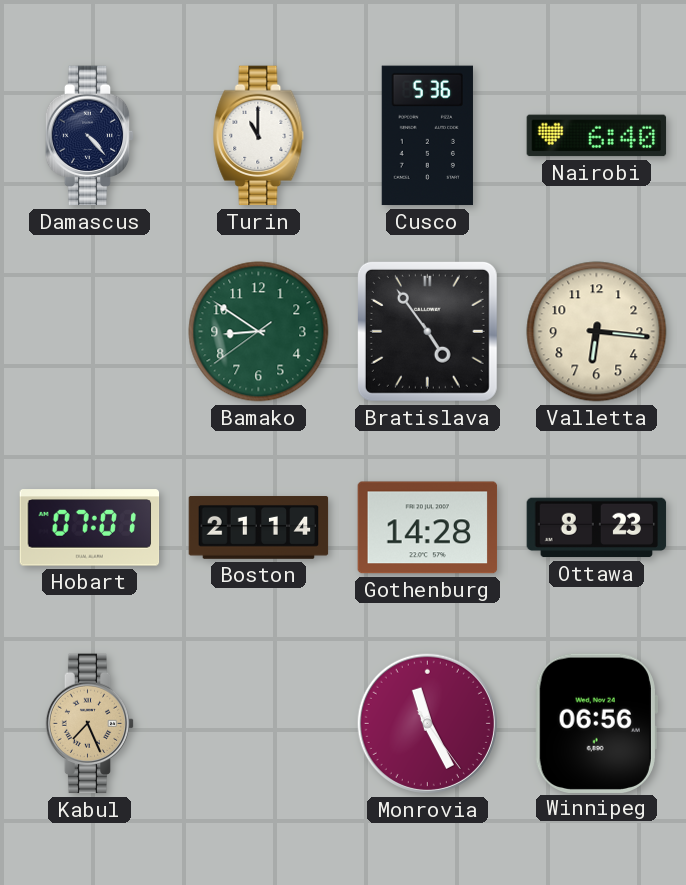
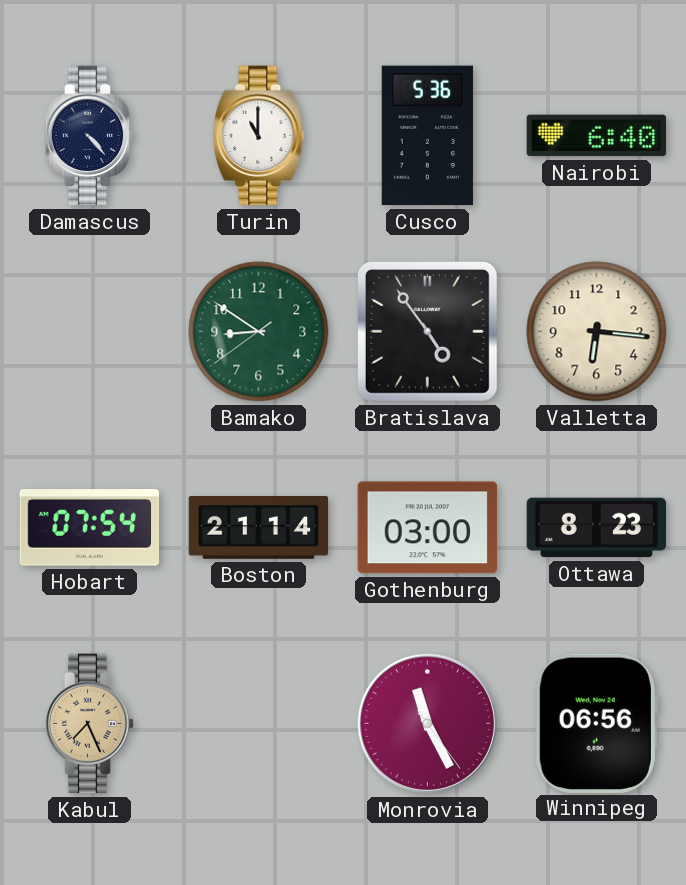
Hobart: 07:01 -> 07:54 (90, 528)
Gothenburg: 14:28 -> 03:00 (428, 528)
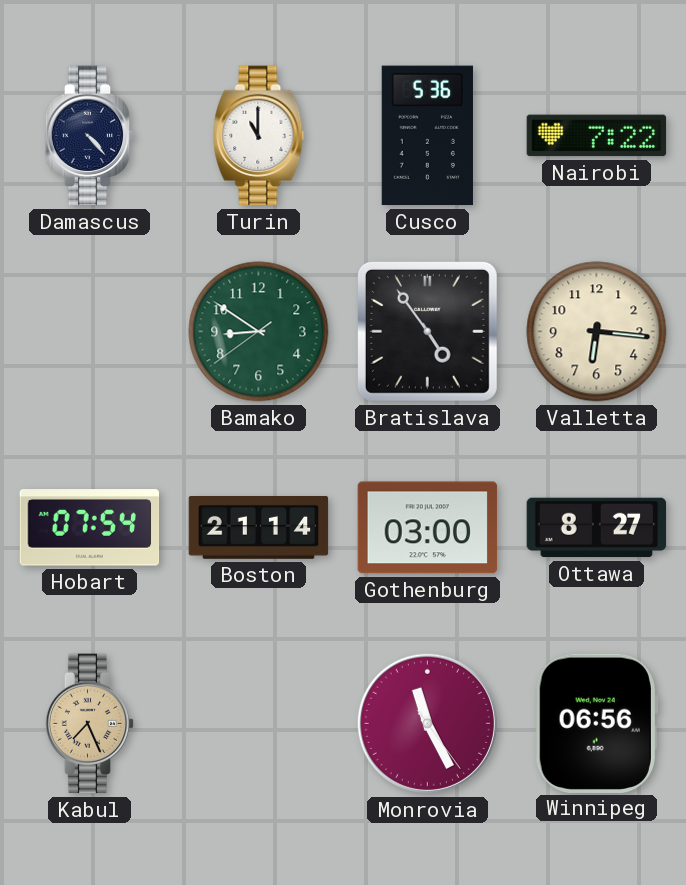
Nairobi: 6:40 -> 7:22 (597, 136)
Ottawa: 8:23 -> 8:27 (597, 528)
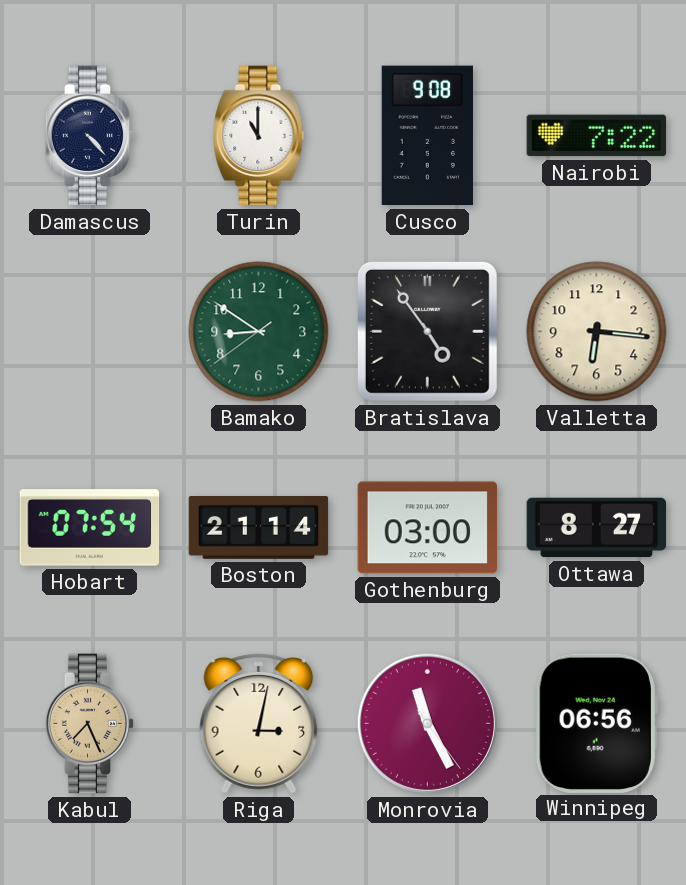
Cusco: 5:36 -> 9:08 (427, 136)
Riga: none -> 3:02 (259, 724)
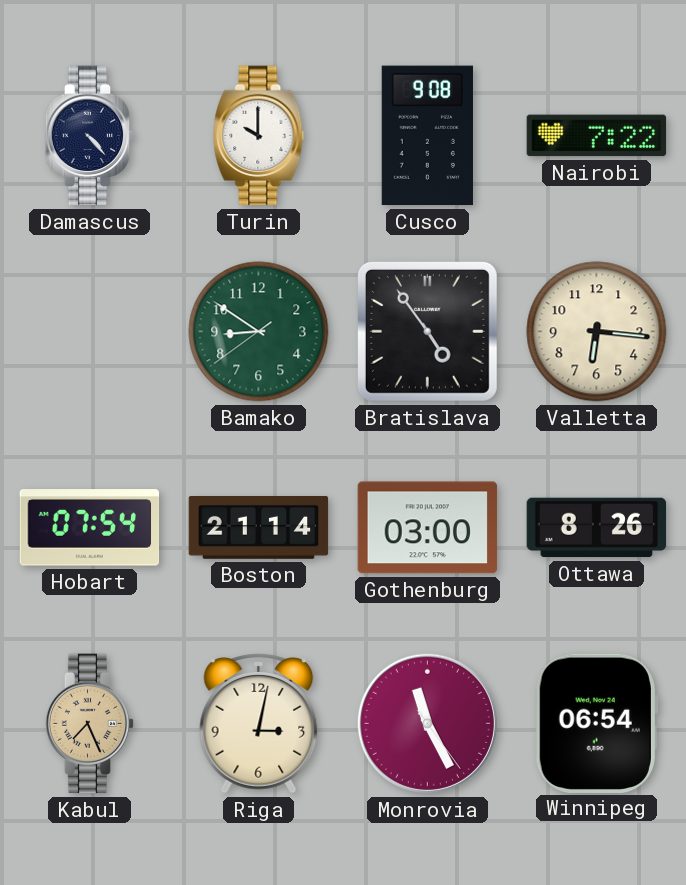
Turin: 11:00 -> 10:00 (259, 136)
Ottawa: 8:27 -> 8:26 (597, 528)
Winnipeg: 06:56 -> 06:54 (596, 723)
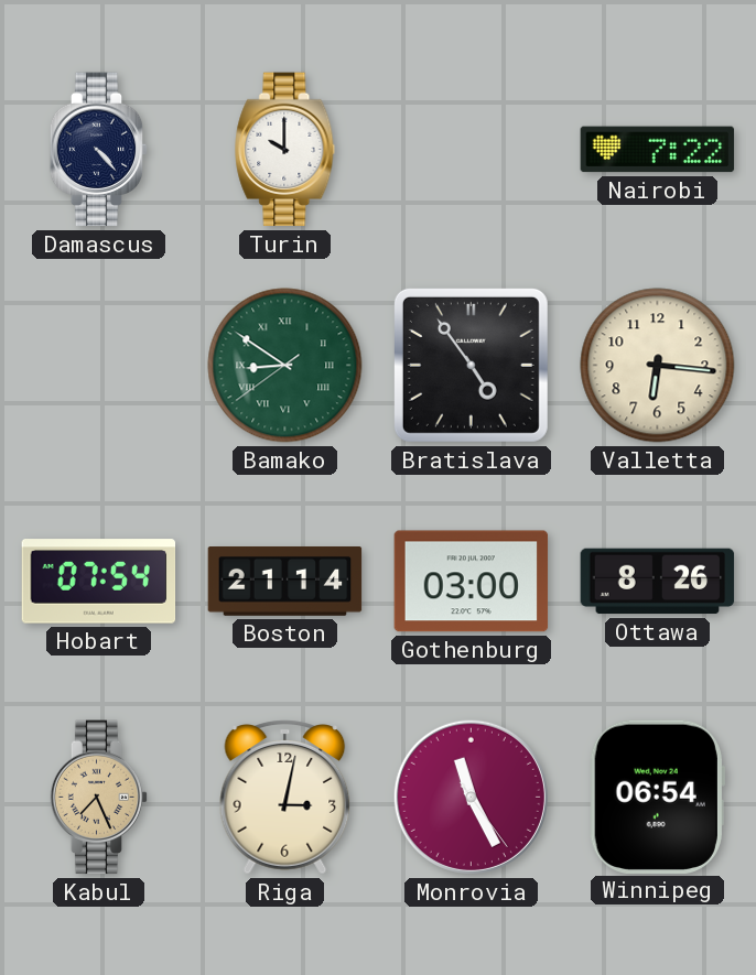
Cusco: 9:08 -> none (427, 136)
Bamako numerals: Arabic -> Roman (285, 366)
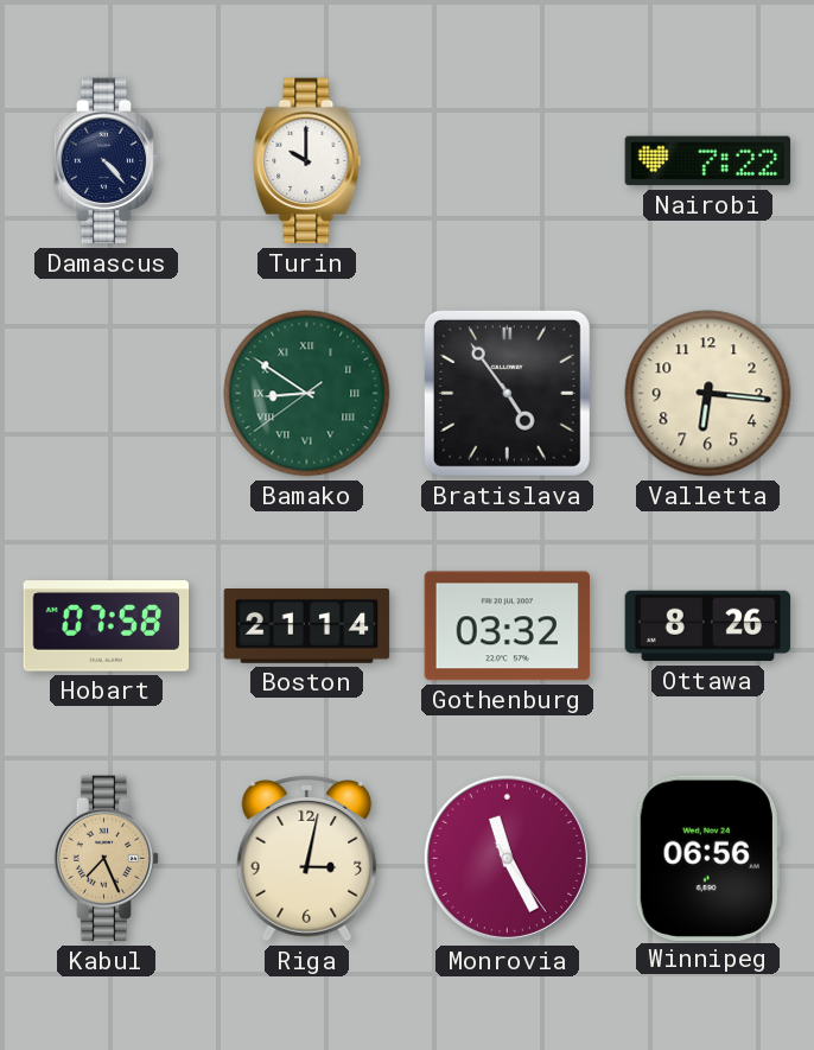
Hobart: 07:54 -> 07:58 (107, 626)
Gothenburg: 03:00 -> 03:32 (508, 626)
Winnipeg: 06:54 -> 06:56 (707, 858)
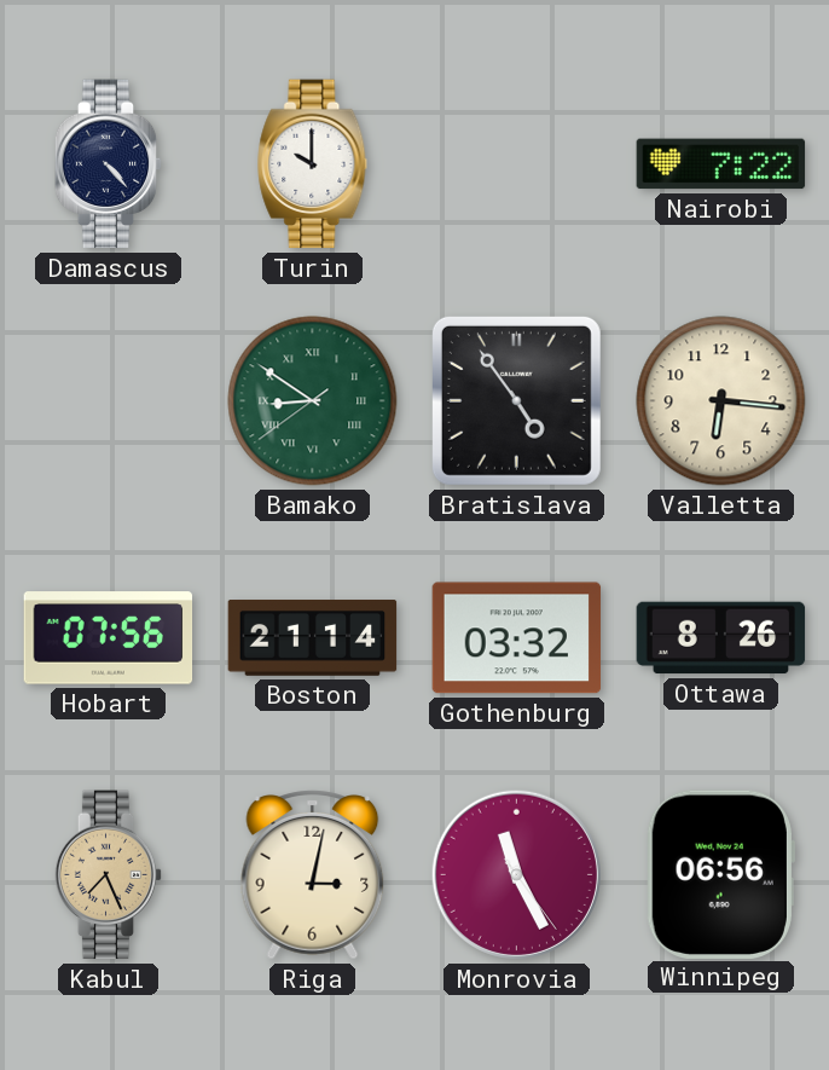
Hobart: 07:58 -> 07:56 (109, 638)
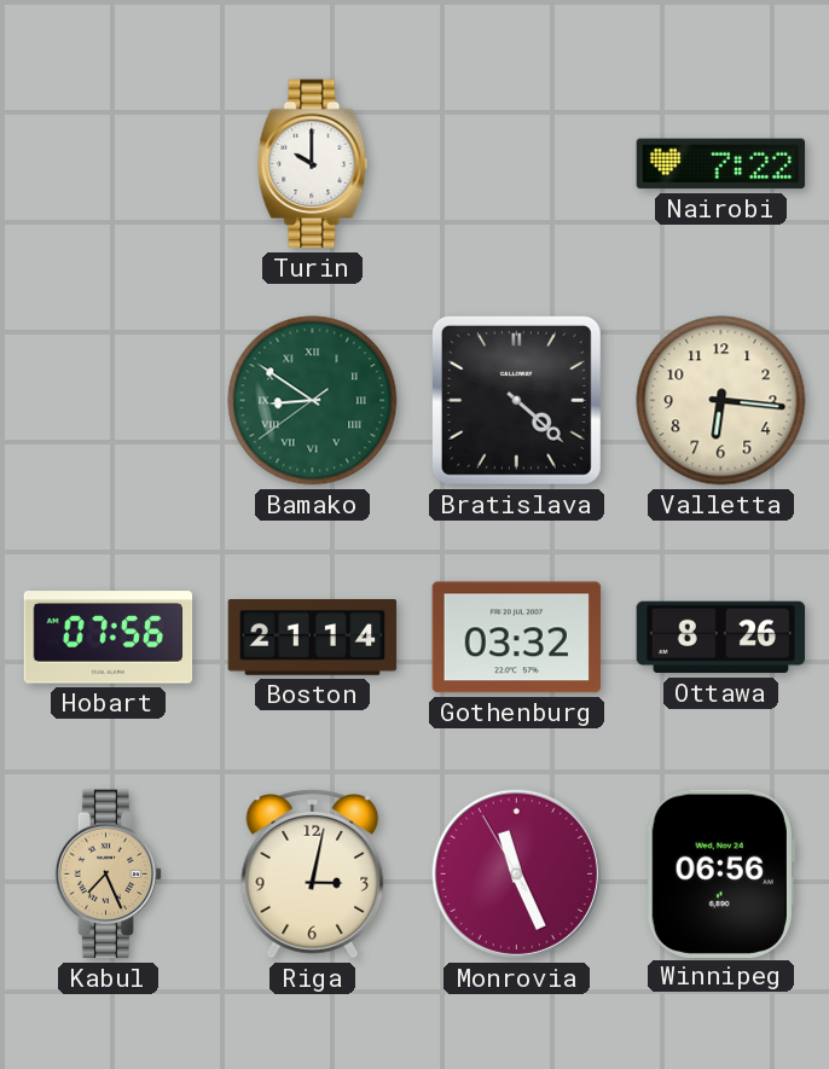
Damascus: 4:23 -> none (109, 164)
Bratislava: 4:54 -> 4:22 (516, 400)
Monrovia: 11:25:24 -> 11:25:55 (516, 873)
